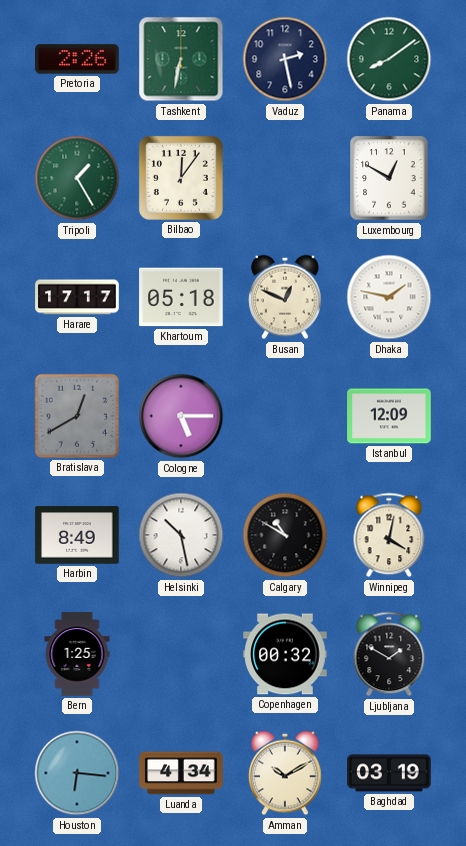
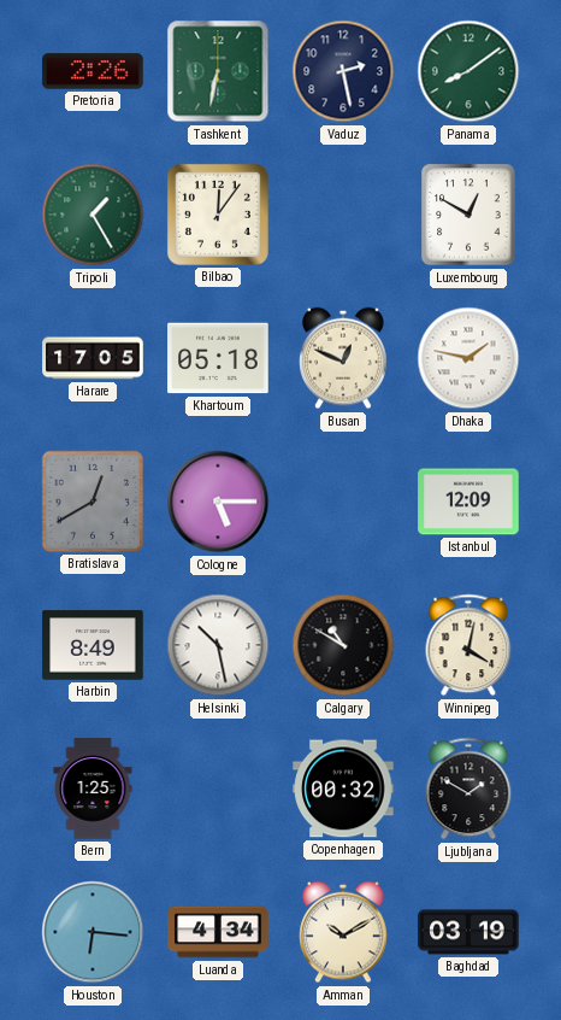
Harare: 17:17 -> 17:05 (93, 358)
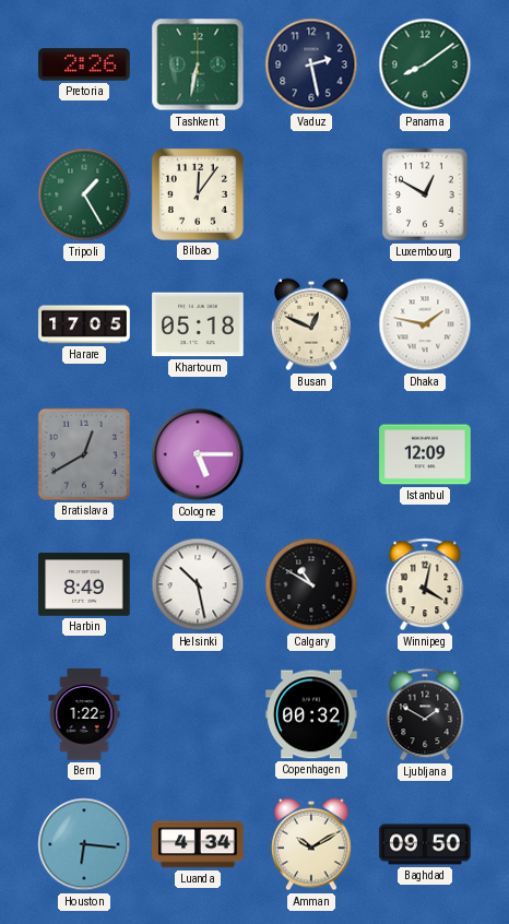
Bern: 1:25 -> 1:22 (84, 714)
Baghdad: 03:19 -> 09:50 (425, 844)
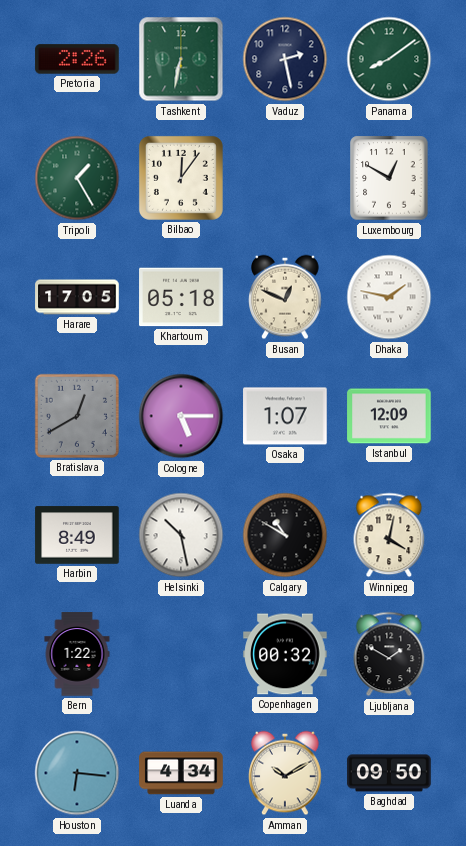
Osaka: none -> 1:07 (285, 416)
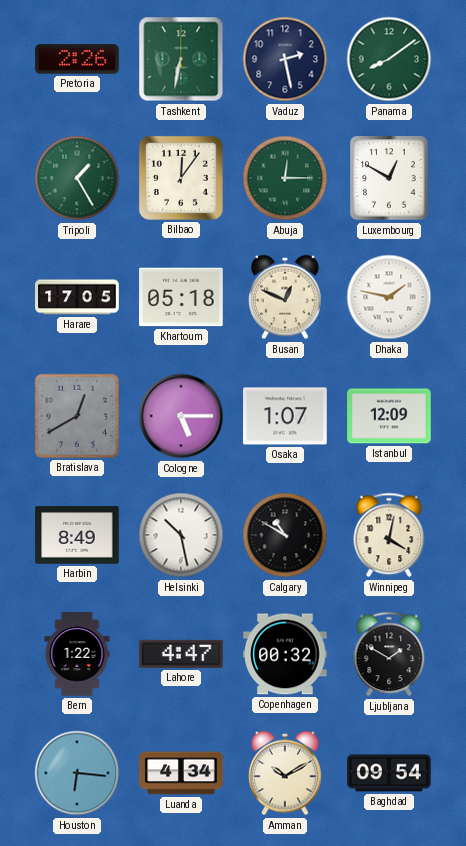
Abuja: none -> 12:15 (285, 178)
Lahore: none -> 4:47 (181, 654)
Baghdad: 09:50 -> 09:54 (389, 773)
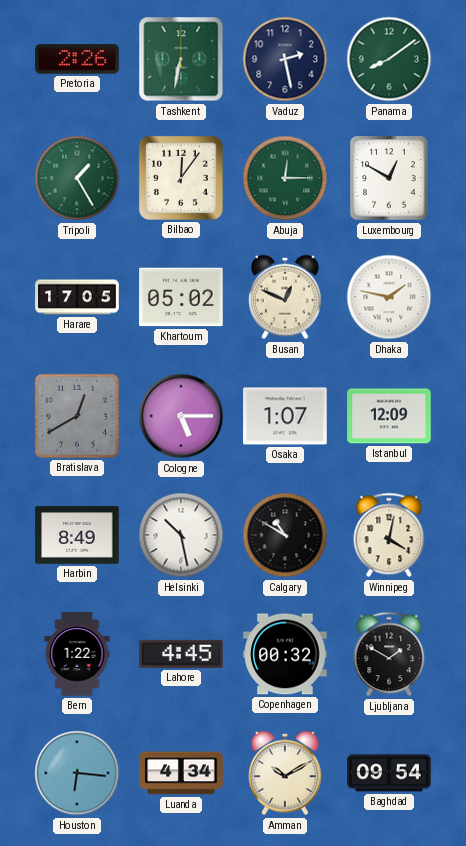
Khartoum: 05:18 -> 05:02 (181, 297)
Lahore: 4:47 -> 4:45 (181, 654)
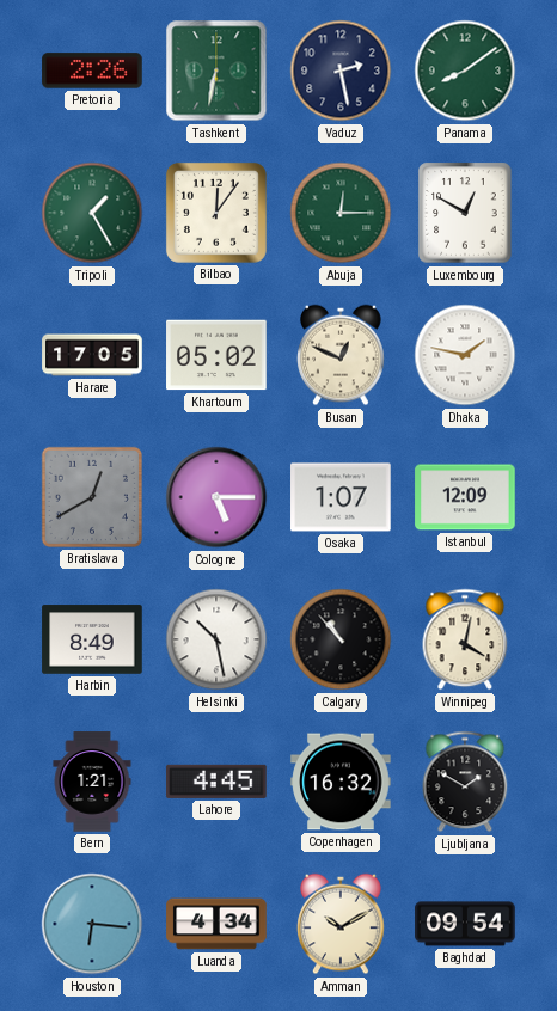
Calgary: 10:50 -> 10:53 (341, 639)
Bern: 1:22 -> 1:21 (92, 782)
Copenhagen: 00:32 -> 16:32 (341, 782)
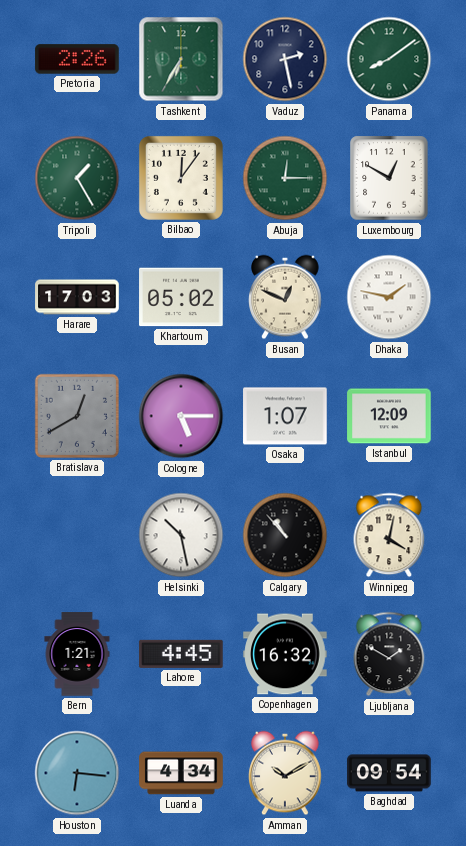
Tashkent: 6:32 -> 6:35 (181, 59)
Harare: 17:05 -> 17:03 (77, 297)
Harbin: 8:49 -> none (92, 639)
